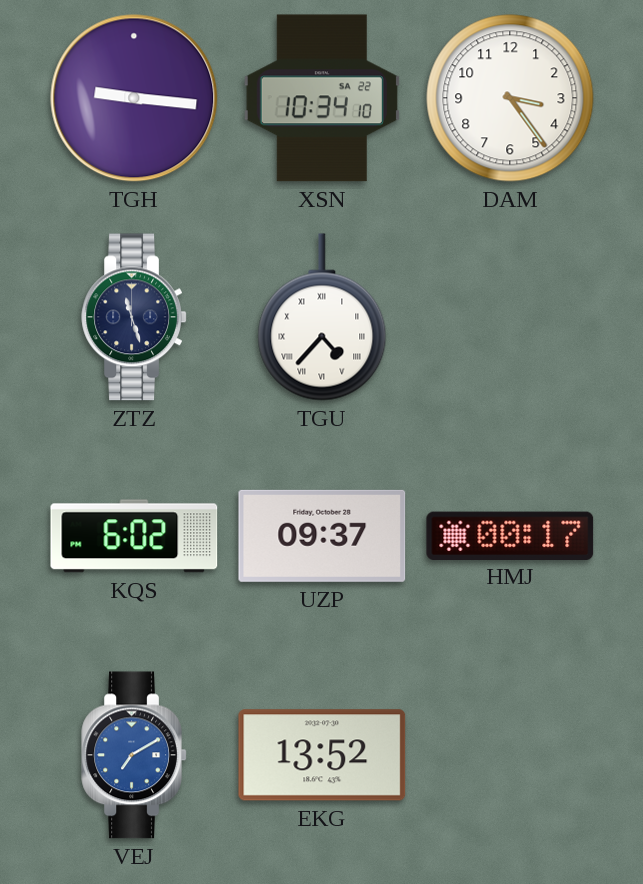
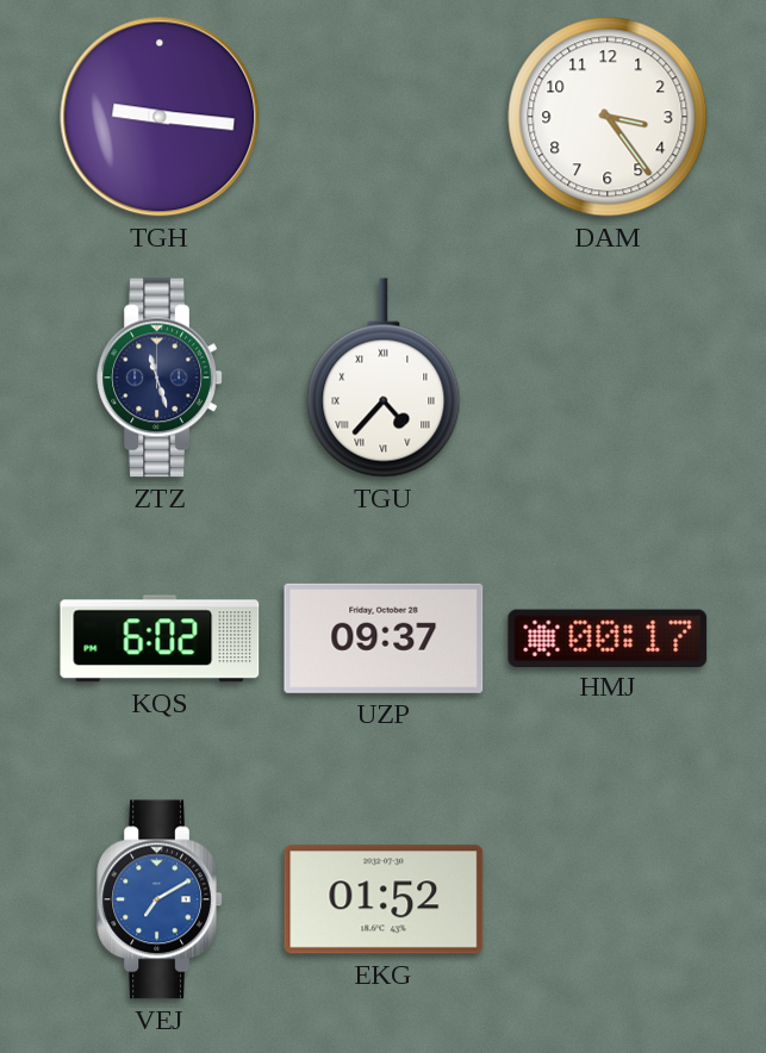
XSN: 10:34 -> none (322, 98)
EKG: 13:52 -> 01:52 (384, 899)
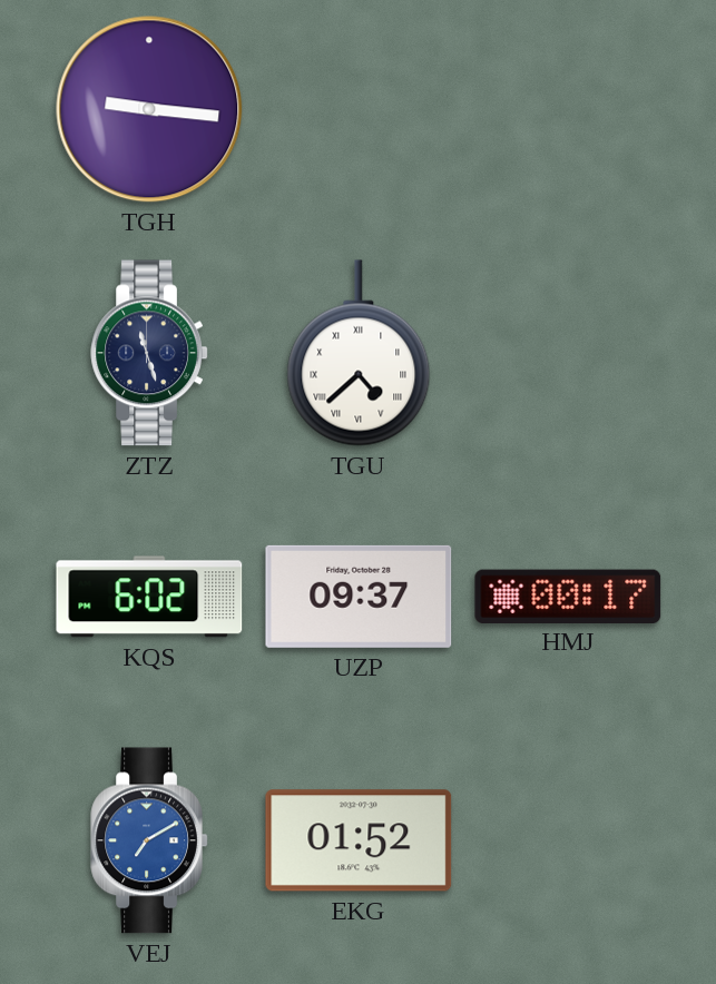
DAM: 3:24 -> none (608, 117)
TGU: 4:37 -> 4:38 (359, 353)
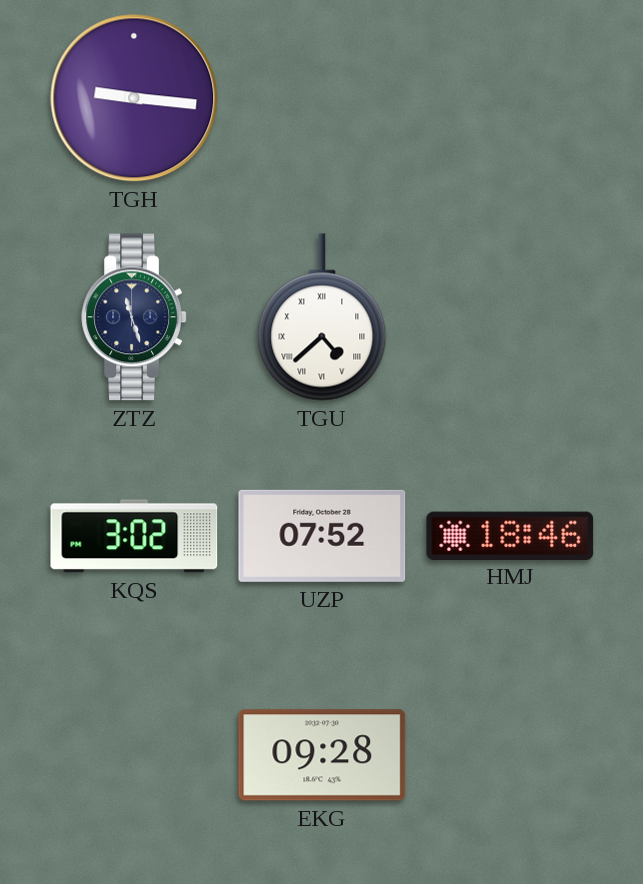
KQS: 6:02 -> 3:02 (134, 536)
UZP: 09:37 -> 07:52 (322, 536)
HMJ: 00:17 -> 18:46 (510, 535)
VEJ: 7:10 -> none (149, 840)
EKG: 01:52 -> 09:28 (322, 755)
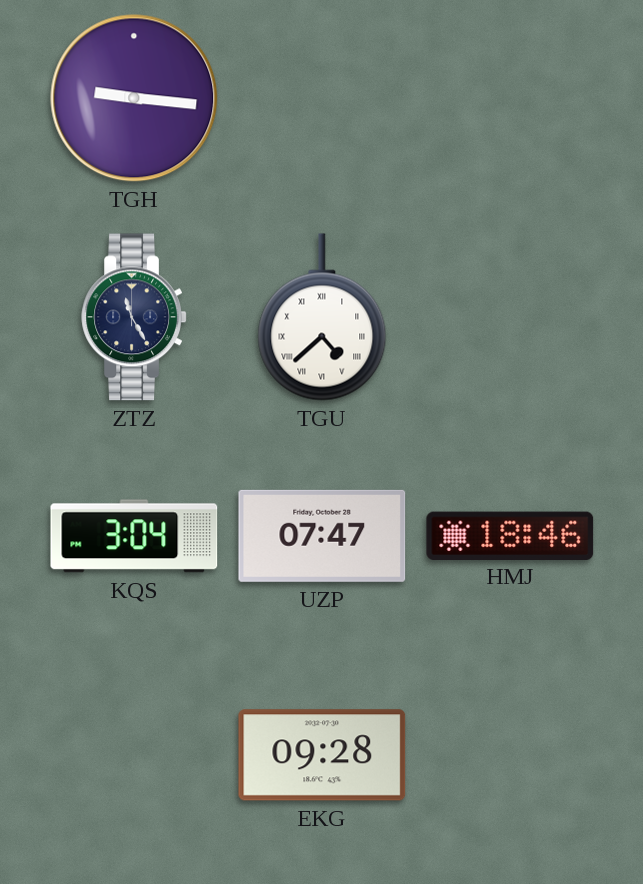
ZTZ: 11:27 -> 11:25 (134, 317)
KQS: 3:02 -> 3:04 (134, 536)
UZP: 07:52 -> 07:47 (322, 536)
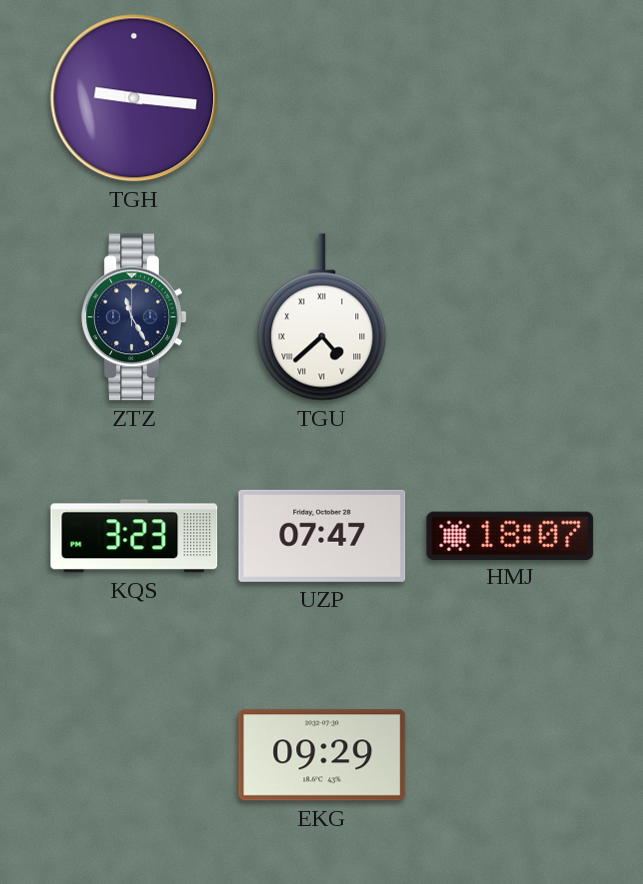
KQS: 3:04 -> 3:23 (134, 536)
HMJ: 18:46 -> 18:07 (510, 535)
EKG: 09:28 -> 09:29 (322, 755)
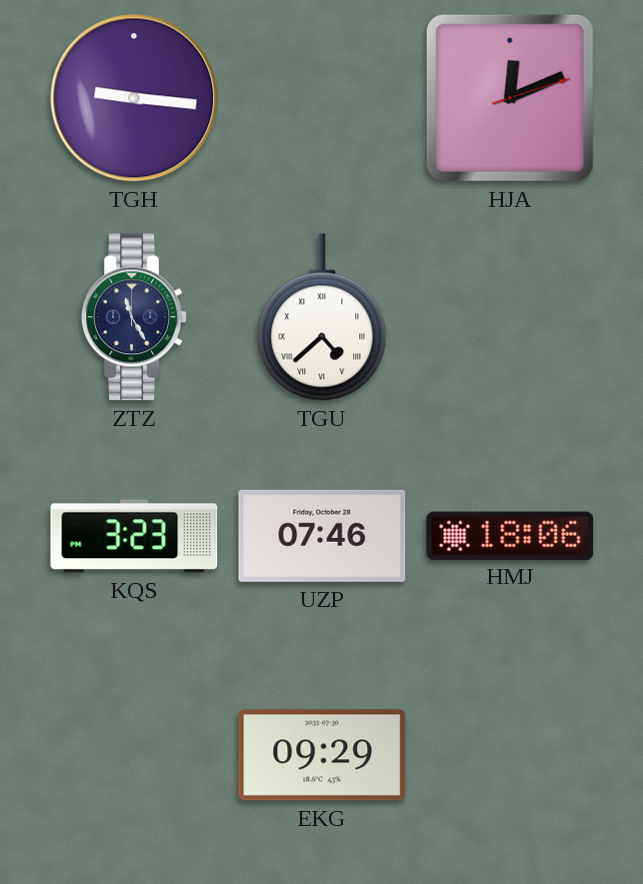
HJA: none -> 12:11 (510, 98)
UZP: 07:47 -> 07:46 (322, 536)
HMJ: 18:07 -> 18:06 (510, 535)
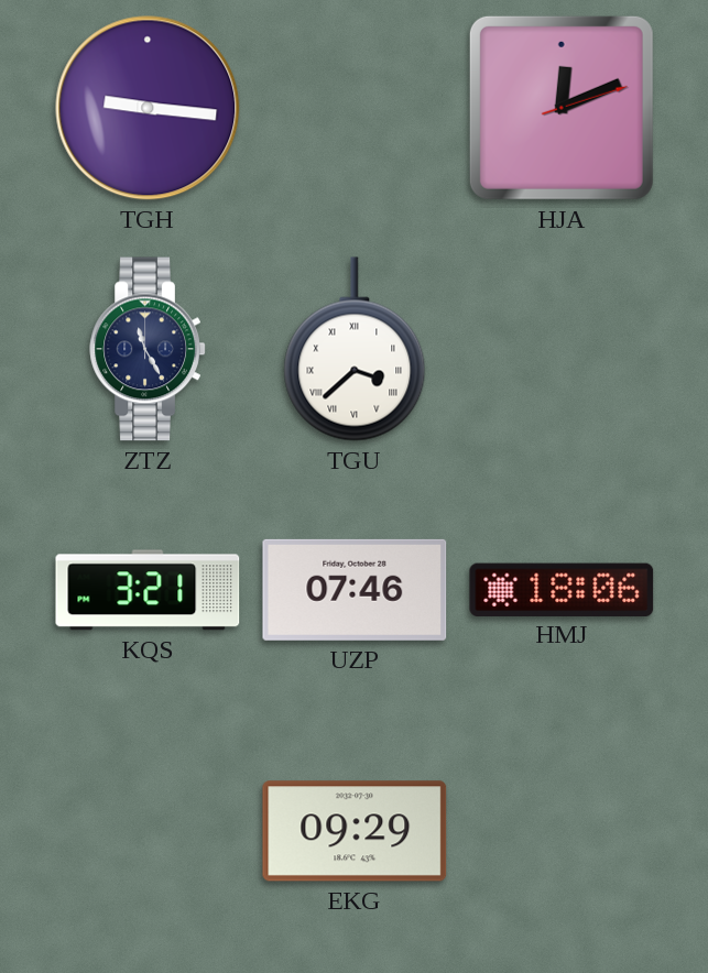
TGU: 4:38 -> 3:38 (355, 349)
KQS: 3:23 -> 3:21 (148, 590)
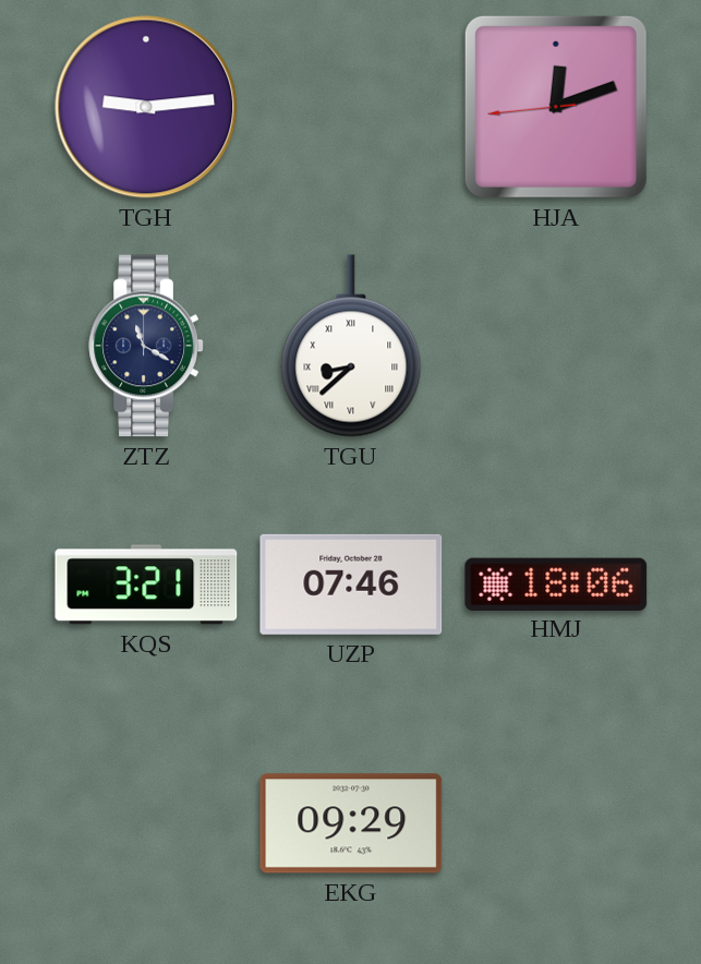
TGH: 9:16 -> 9:14 (146, 107)
HJA: 12:11:12 -> 12:11:44 (556, 107)
ZTZ: 11:25 -> 11:20 (146, 346)
TGU: 3:38 -> 8:38 (351, 346)
